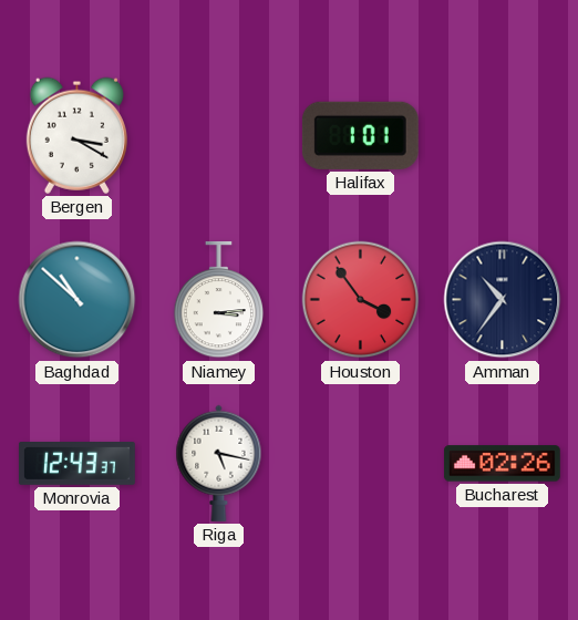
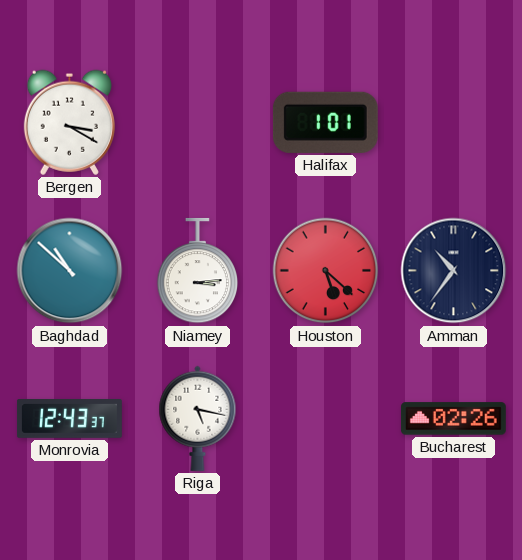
Houston: 3:54 -> 5:22 (326, 271)
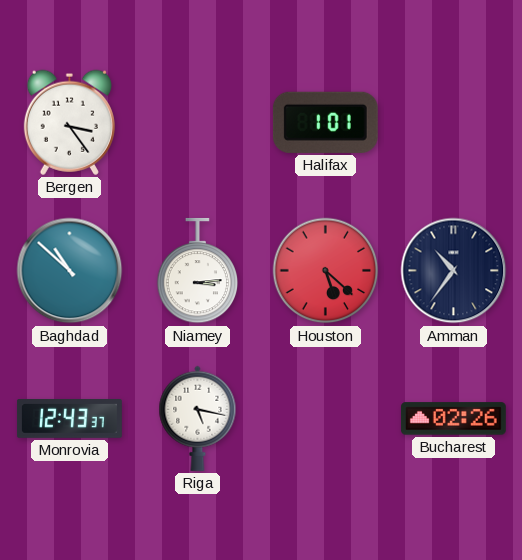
Bergen: 3:20 -> 3:24 (69, 122)
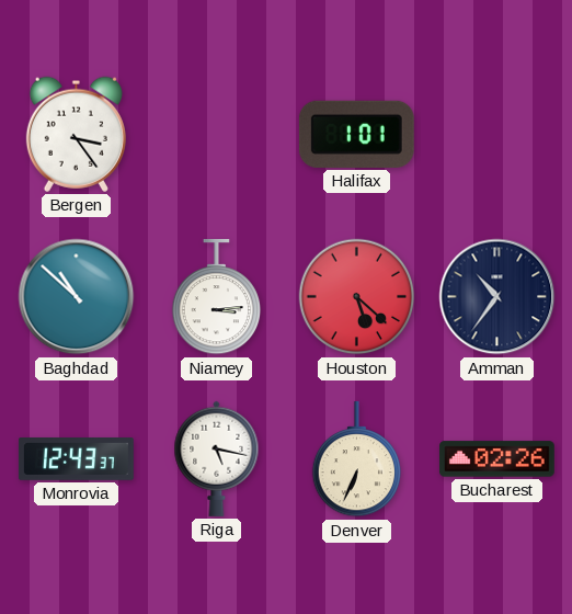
Denver: none -> 6:34 (357, 459)
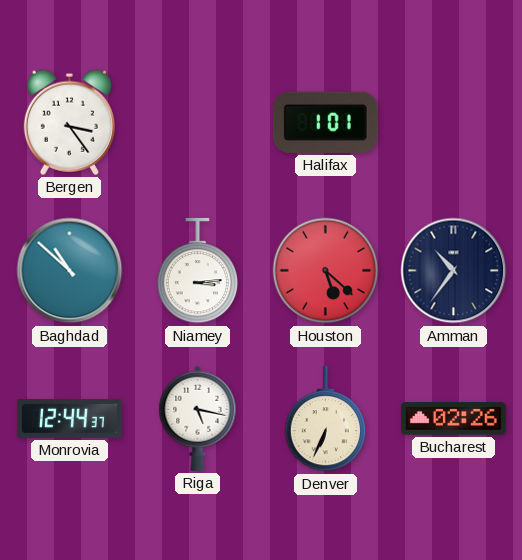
Monrovia: 12:43 -> 12:44 (70, 419)
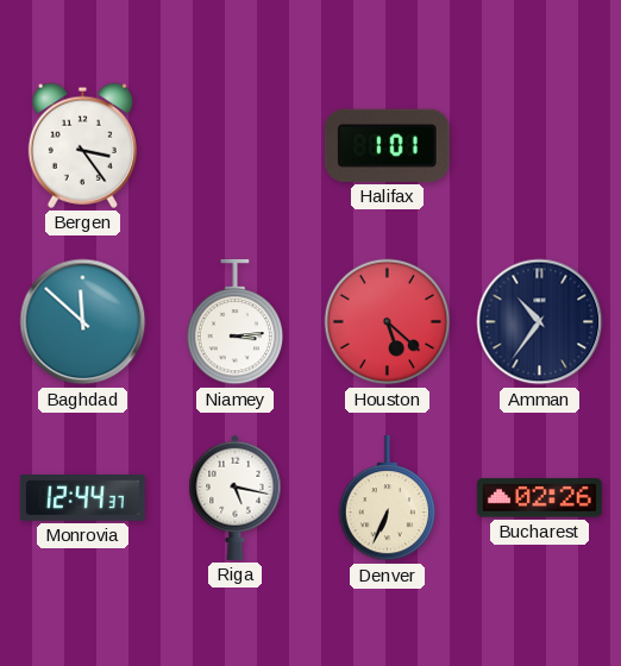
Baghdad: 10:52 -> 11:52 (83, 322)
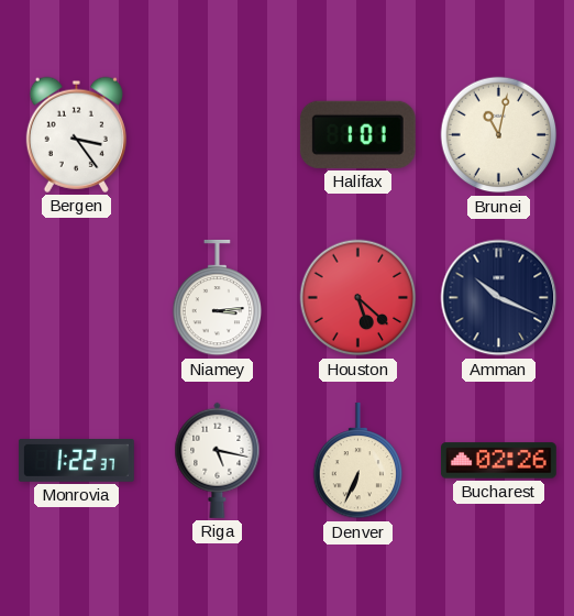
Brunei: none -> 11:02 (499, 135)
Baghdad: 11:52 -> none (83, 322)
Amman: 10:36 -> 10:19 (499, 298)
Monrovia: 12:44 -> 1:22 (77, 461)
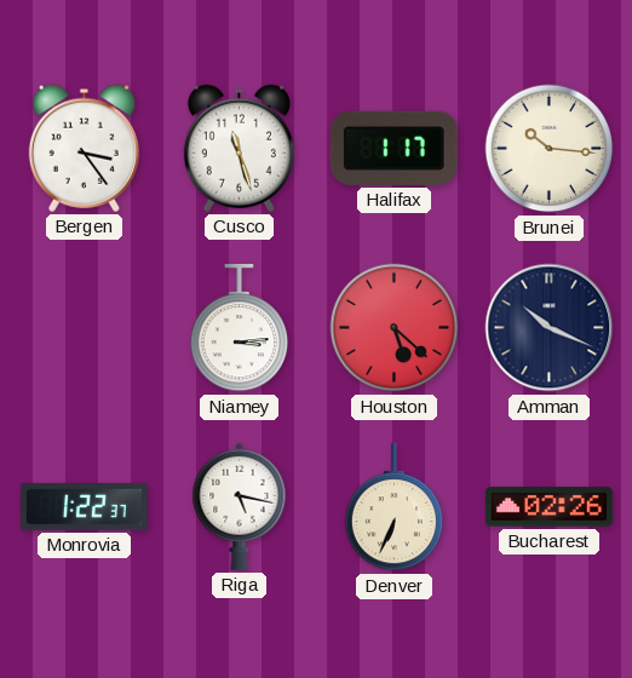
Cusco: none -> 11:27 (239, 148)
Halifax: 1:01 -> 1:17 (393, 148)
Brunei: 11:02 -> 10:16 (550, 149)
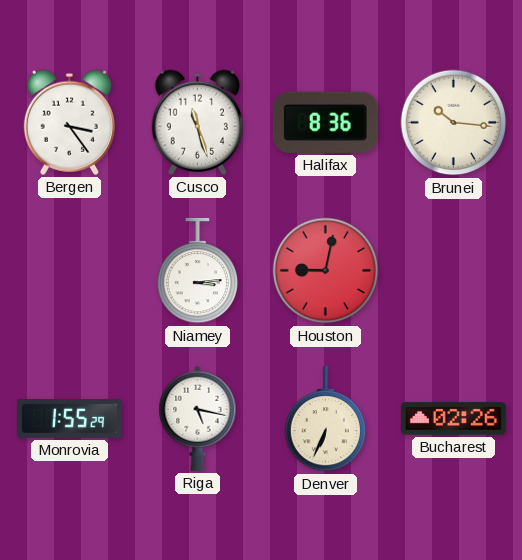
Halifax: 1:17 -> 8:36 (325, 122)
Houston: 5:22 -> 9:02 (326, 271)
Amman: 10:19 -> none (550, 328)
Monrovia: 1:22 -> 1:55 (70, 419)
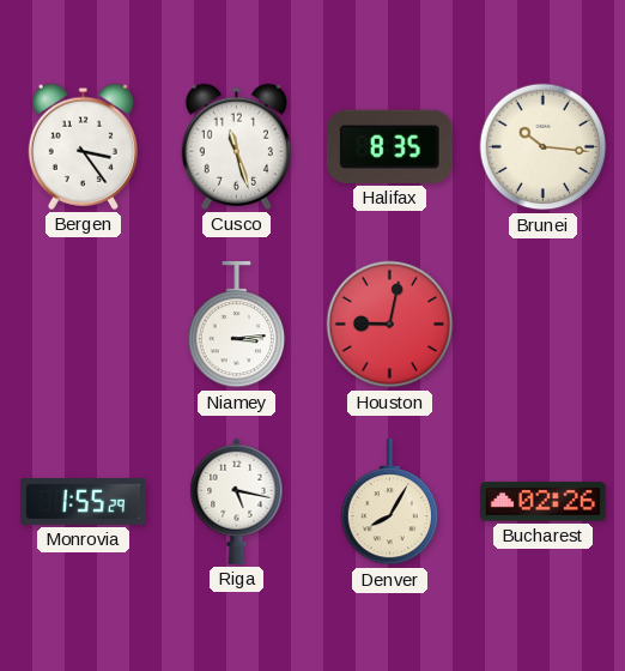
Halifax: 8:36 -> 8:35 (389, 146)
Denver: 6:34 -> 8:05 (390, 502)
